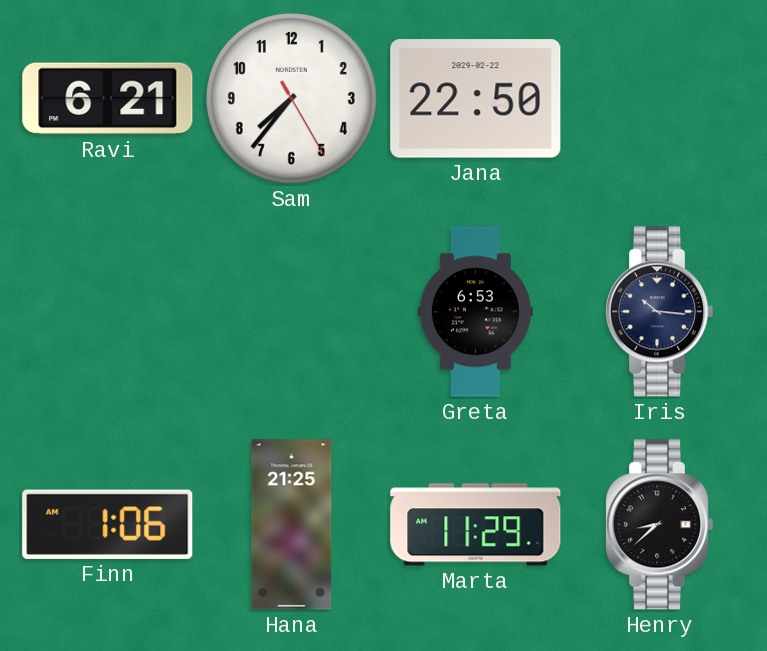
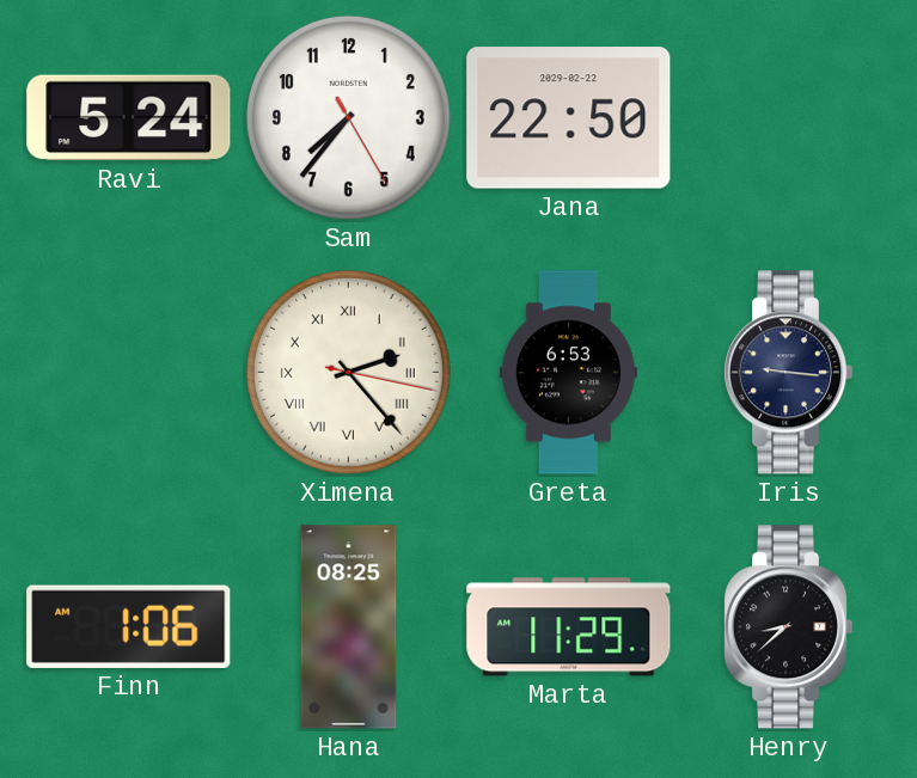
Ravi: 6:21 -> 5:24 (129, 118)
Ximena: none -> 2:23 (348, 372)
Iris: 10:16 -> 9:16 (788, 373)
Hana: 21:25 -> 08:25 (349, 627)
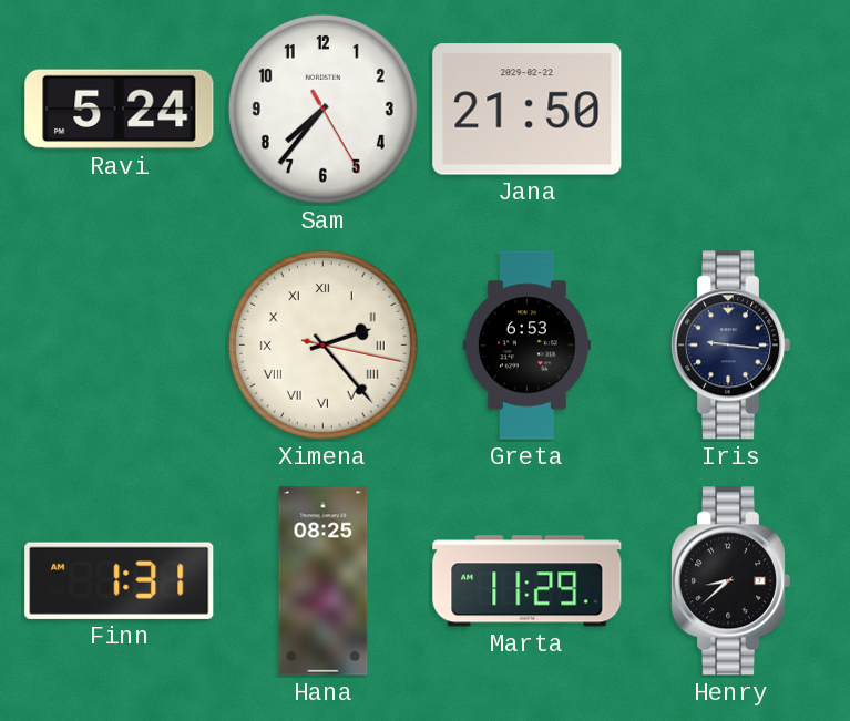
Jana: 22:50 -> 21:50 (528, 110)
Finn: 1:06 -> 1:31 (120, 580)
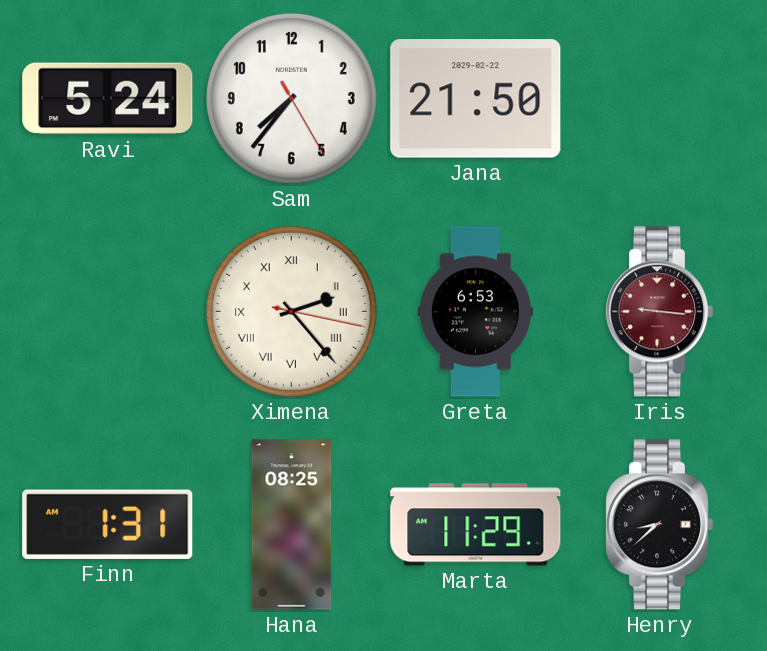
Iris dial: navy -> burgundy (659, 312)
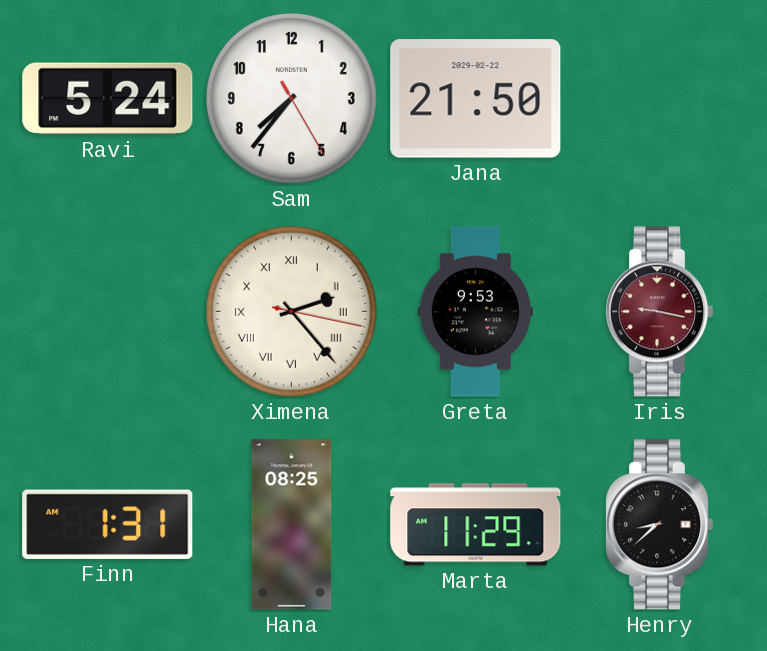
Greta: 6:53 -> 9:53 (475, 312)
Iris: 9:16 -> 9:17 (659, 312)
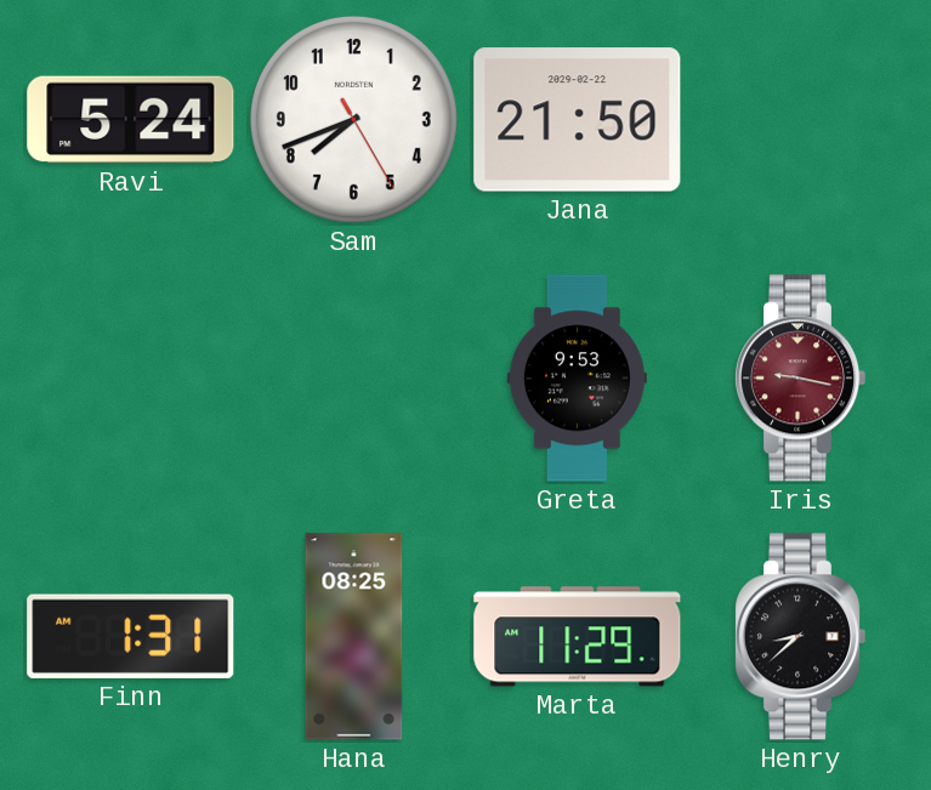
Sam: 7:36 -> 7:41 (353, 119)
Ximena: 2:23 -> none (291, 311)
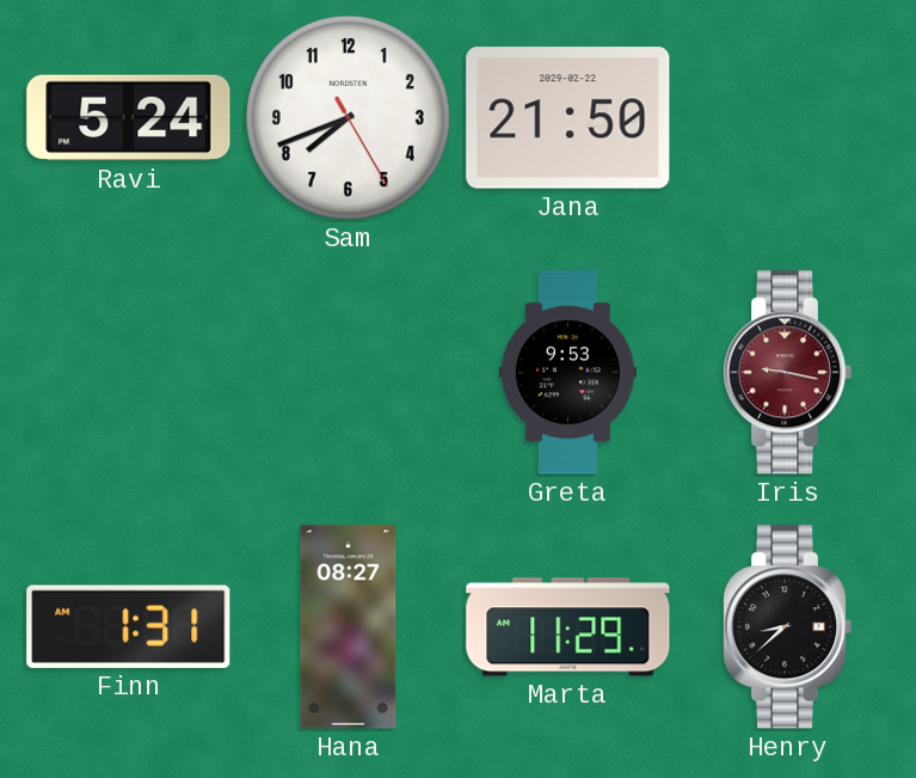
Hana: 08:25 -> 08:27 (349, 627)
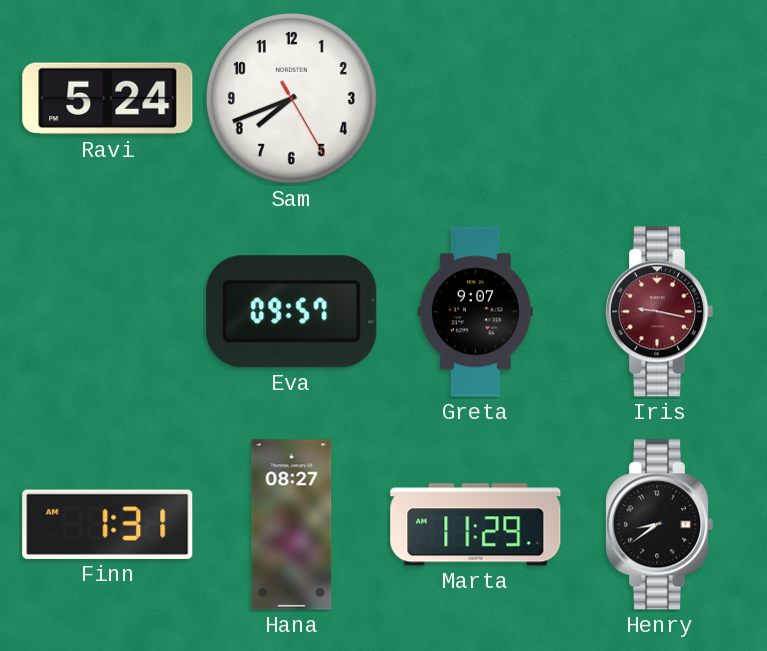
Jana: 21:50 -> none (568, 118)
Eva: none -> 09:57 (292, 312)
Greta: 9:53 -> 9:07 (475, 312)
Henry: 8:38 -> 8:39 (659, 525)
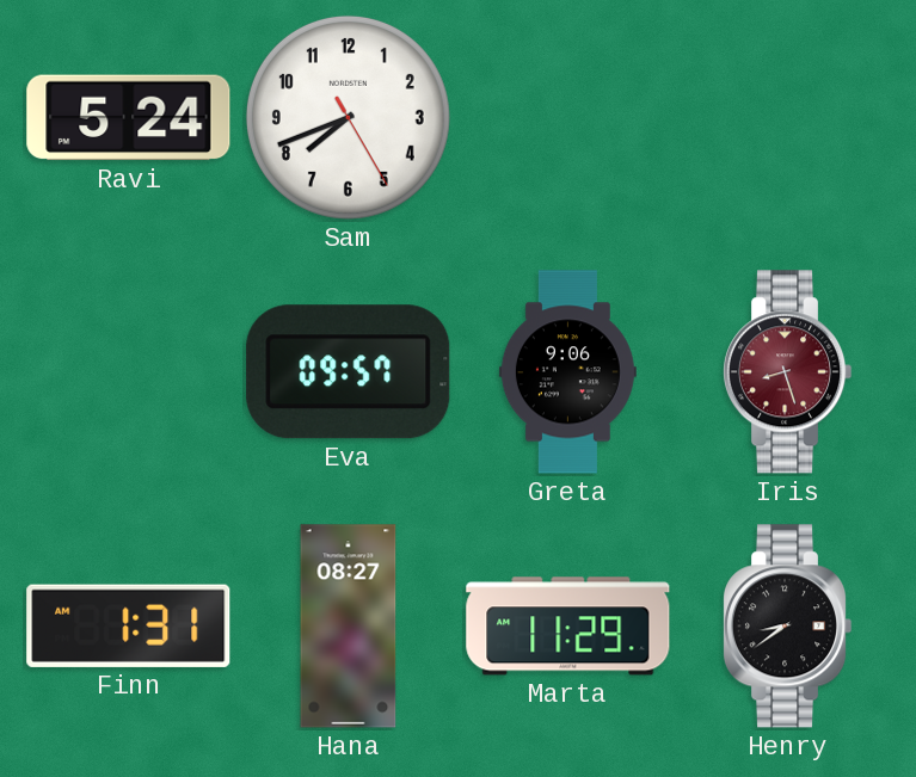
Greta: 9:07 -> 9:06 (567, 372)
Iris: 9:17 -> 8:27 (787, 372)
